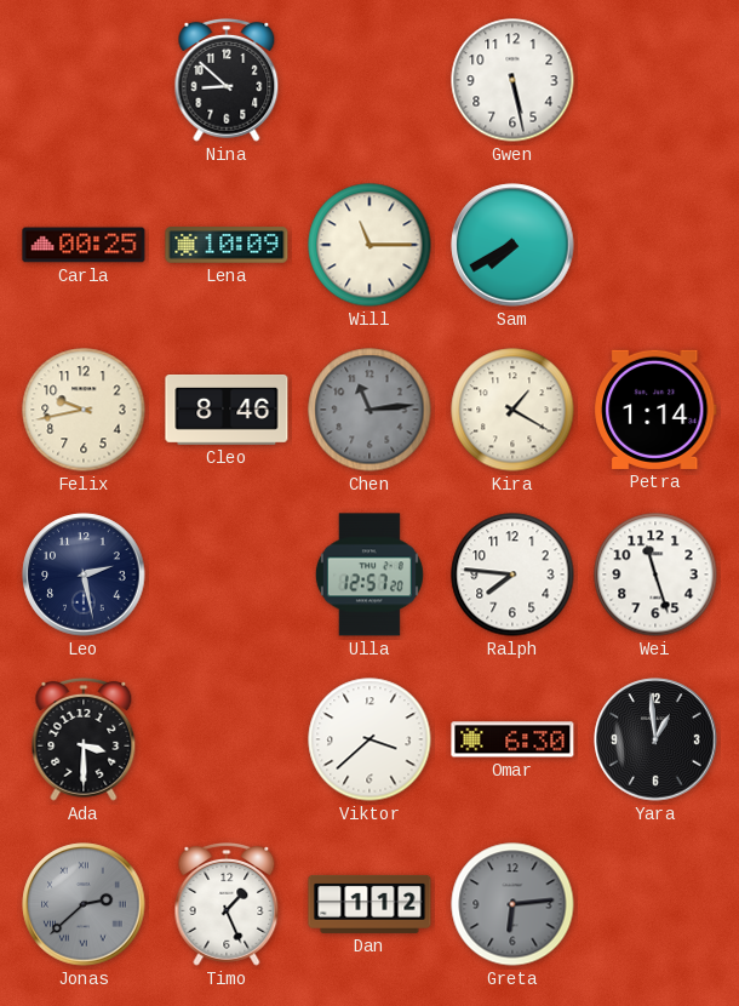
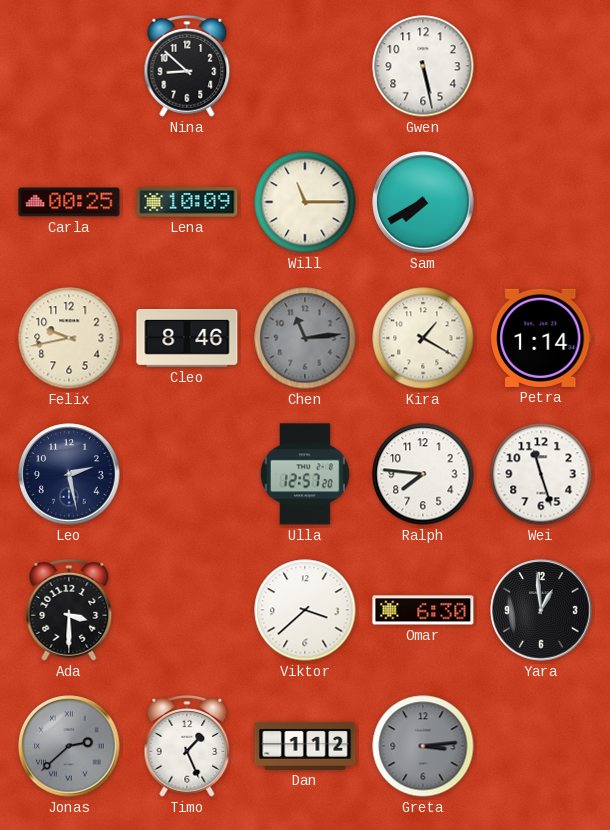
Greta: 6:14 -> 3:14 (423, 746)
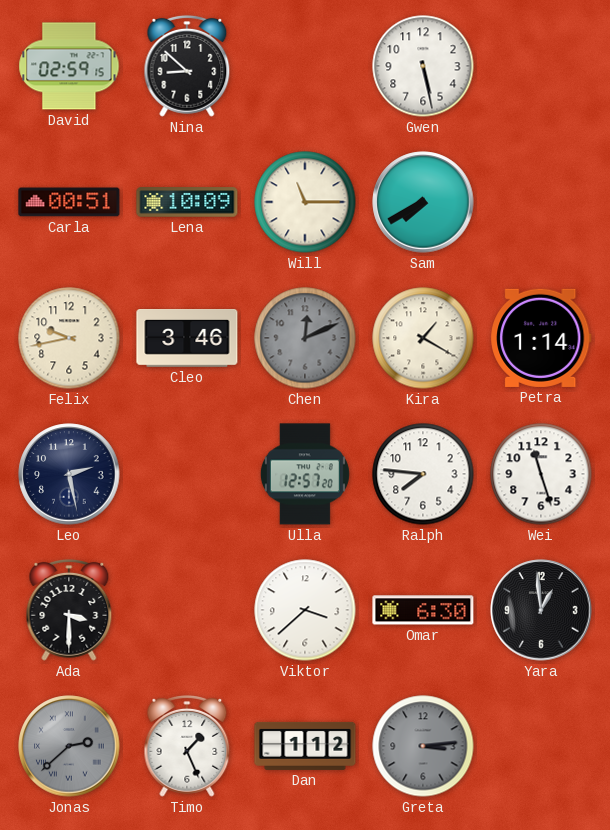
David: none -> 02:59 (69, 66)
Carla: 00:25 -> 00:51 (69, 202)
Cleo: 8:46 -> 3:46 (187, 339)
Chen: 11:14 -> 12:11 (305, 338)
